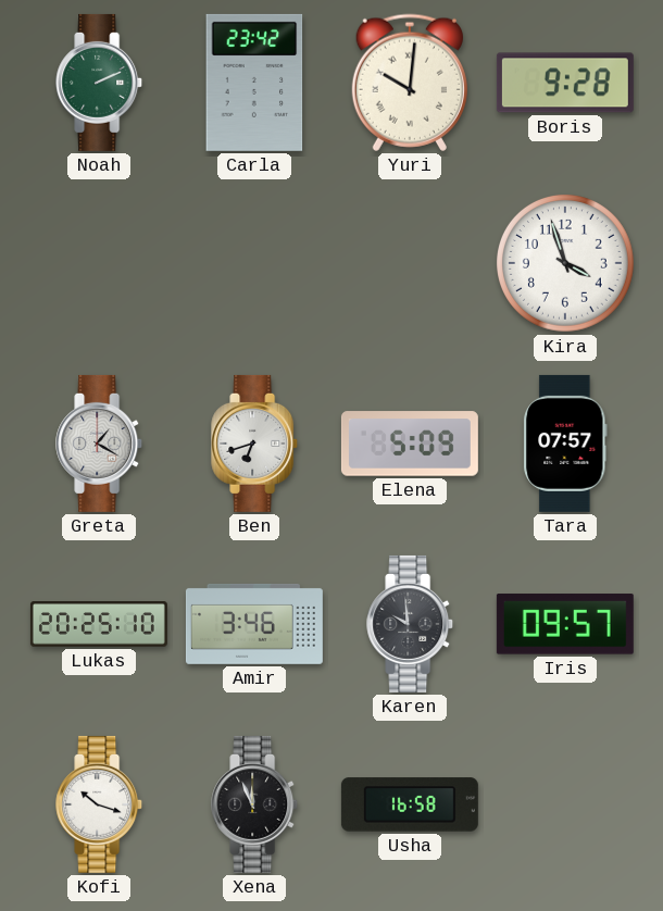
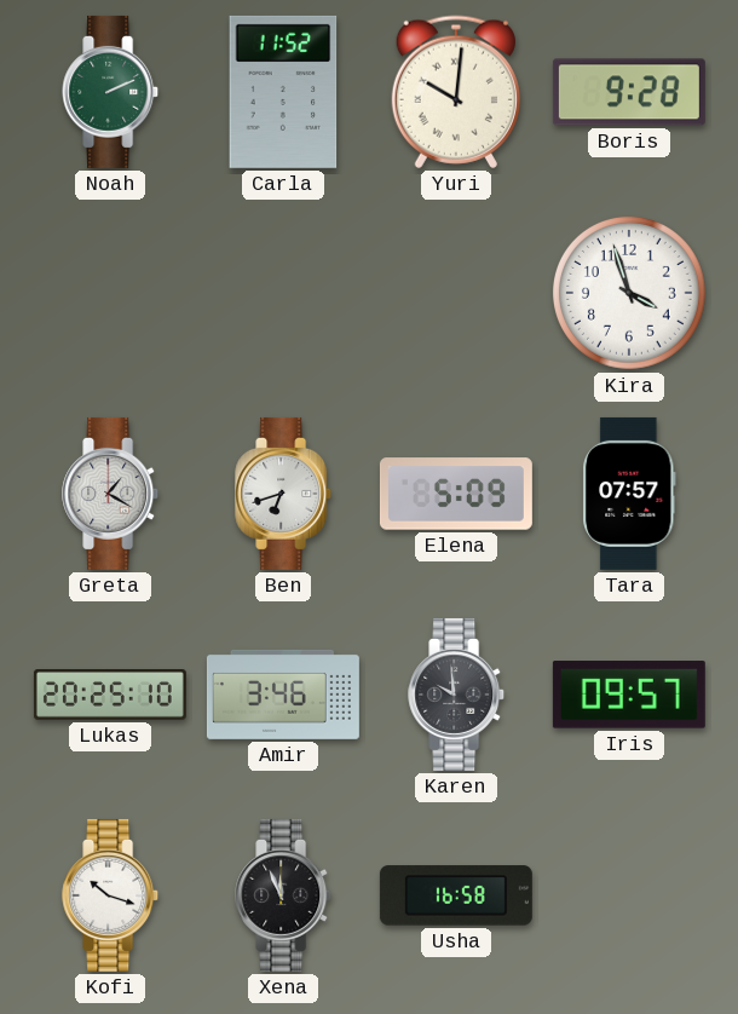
Carla: 23:42 -> 11:52 (283, 92)
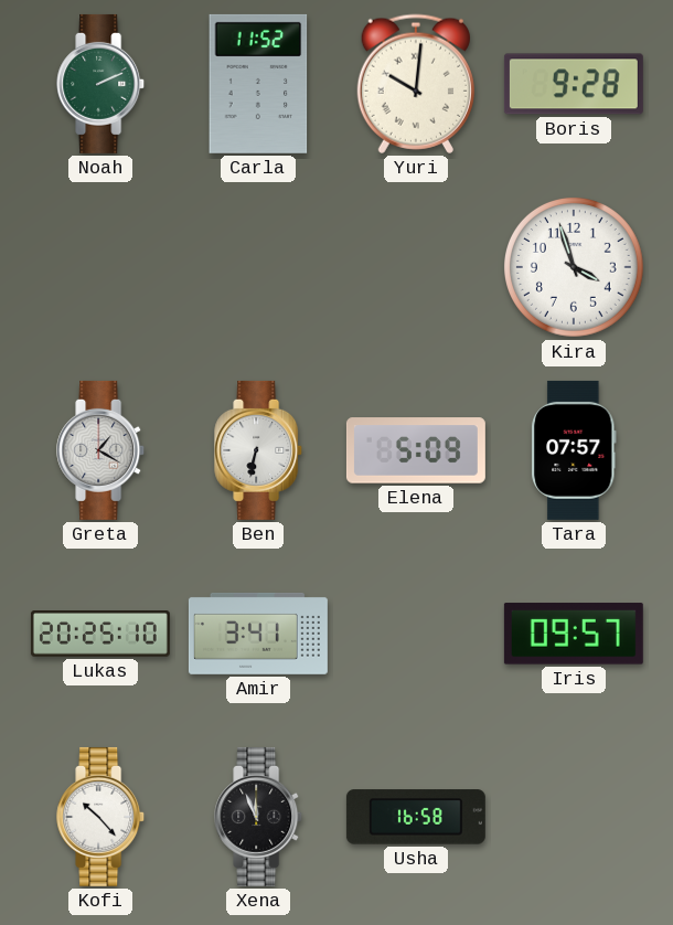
Ben: 6:42 -> 6:32 (259, 450)
Amir: 3:46 -> 3:41 (258, 634)
Karen: 9:59 -> none (457, 695)
Kofi: 10:18 -> 10:23 (102, 817)
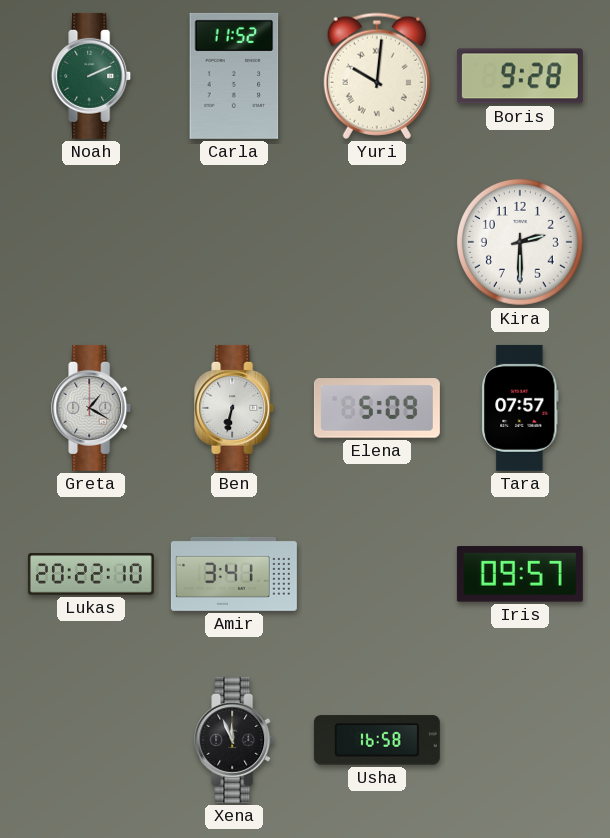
Kira: 3:57 -> 2:30 (521, 243)
Lukas: 20:25 -> 20:22 (91, 574)
Kofi: 10:23 -> none (102, 817)
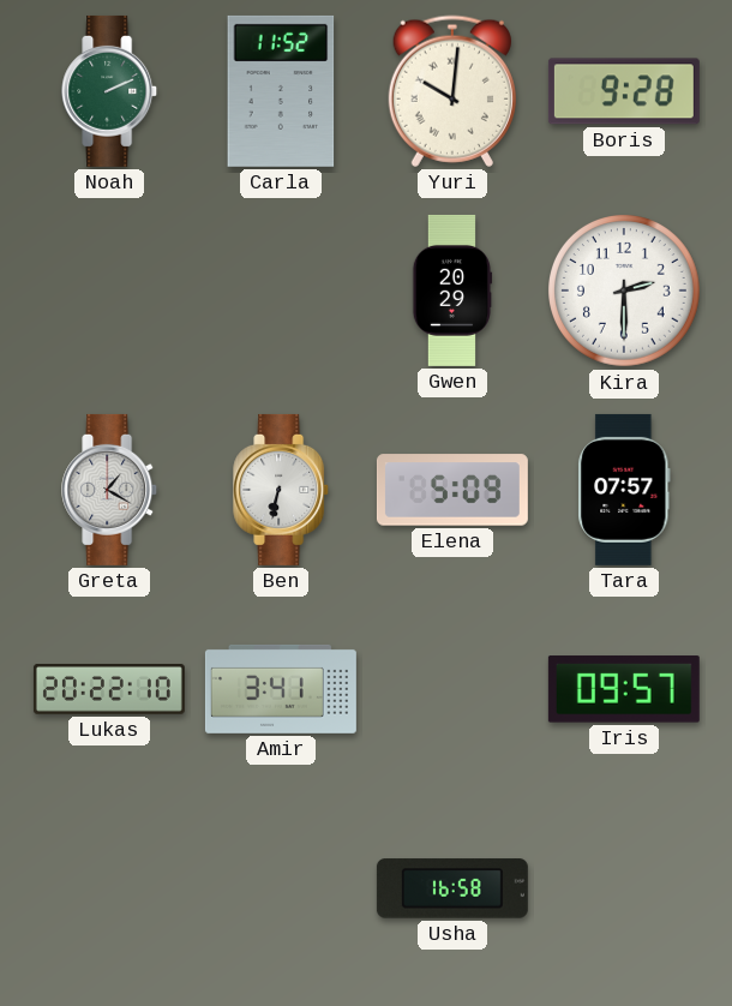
Gwen: none -> 20:29 (452, 291)
Xena: 11:56 -> none (235, 740)
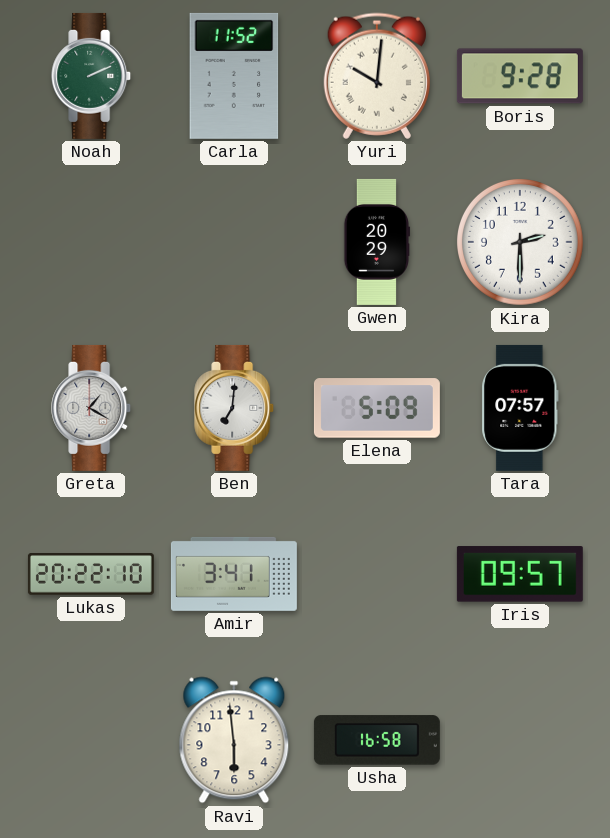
Ben: 6:32 -> 7:01 (235, 408)
Ravi: none -> 5:59 (234, 740)
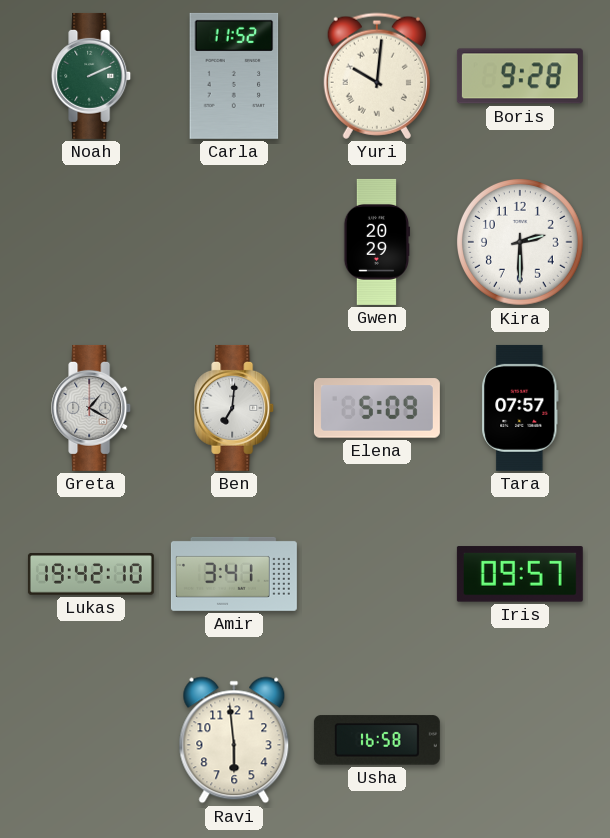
Lukas: 20:22 -> 19:42 (91, 574)
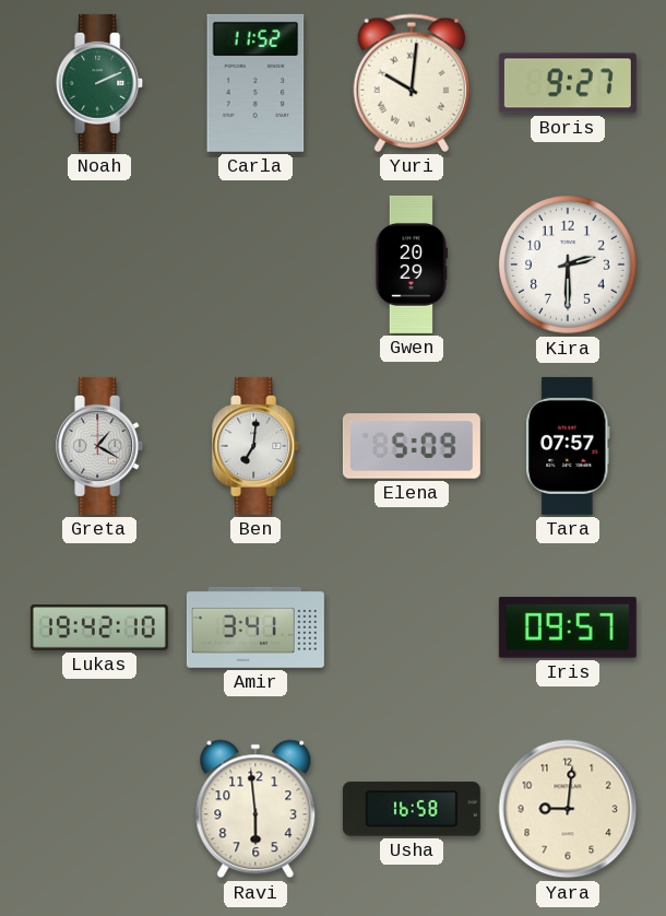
Boris: 9:28 -> 9:27 (568, 83)
Yara: none -> 9:01 (568, 809)
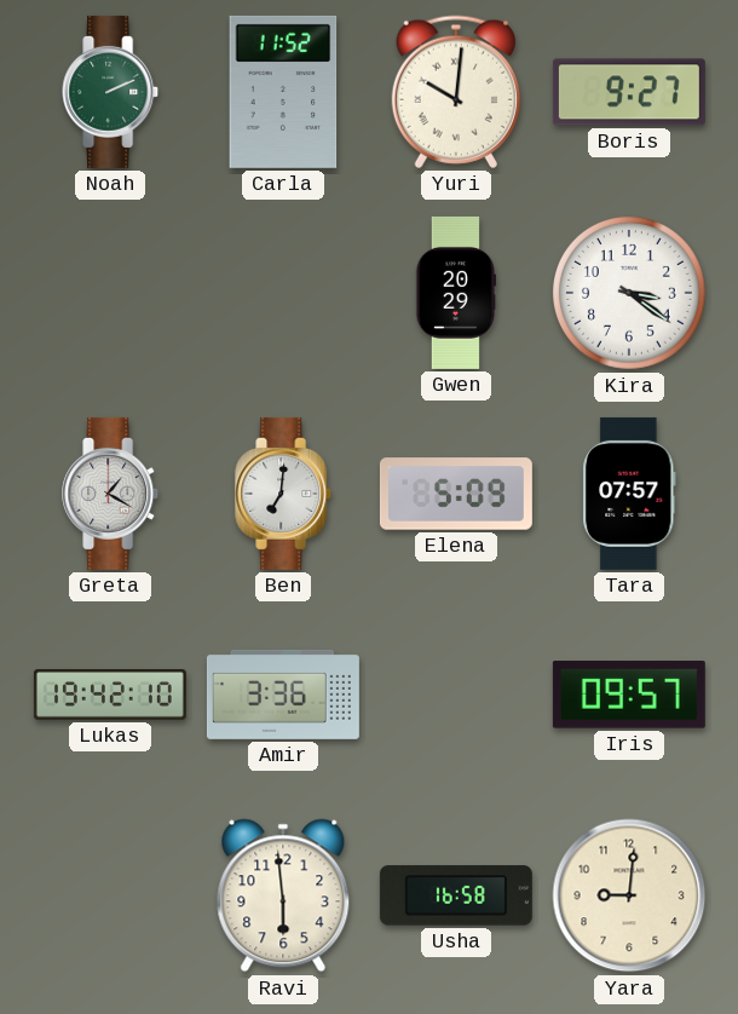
Kira: 2:30 -> 3:21 (630, 294)
Amir: 3:41 -> 3:36 (283, 695)
